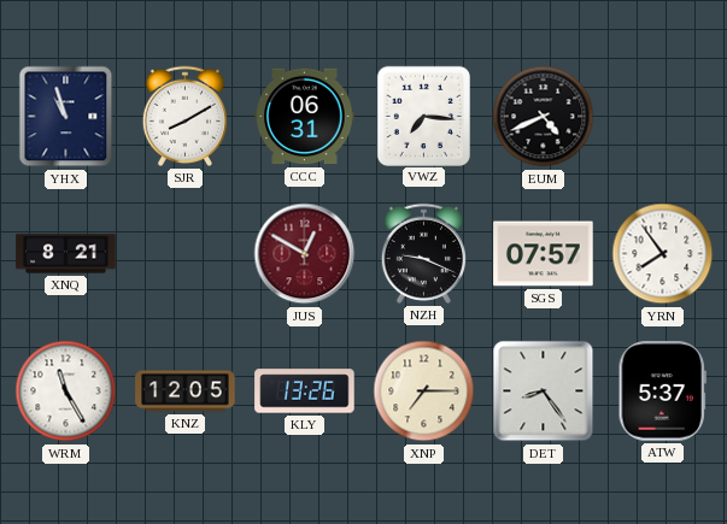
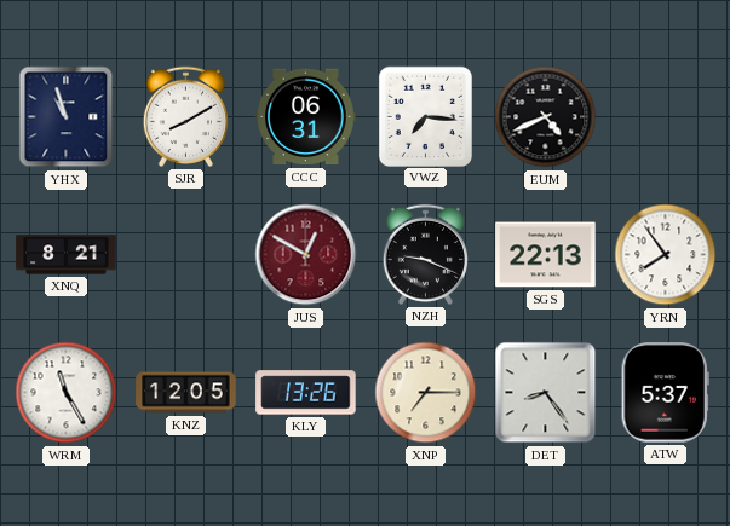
SGS: 07:57 -> 22:13 (546, 255)
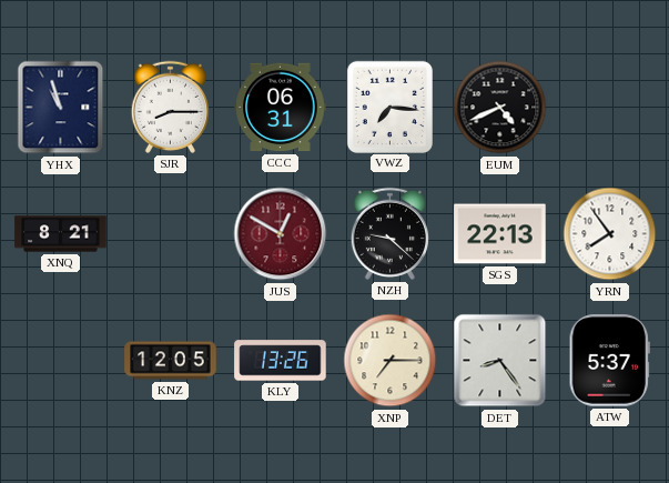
SJR: 8:10 -> 8:15 (170, 107)
NZH: 9:19 -> 9:22 (389, 233)
WRM: 11:25 -> none (67, 393)
